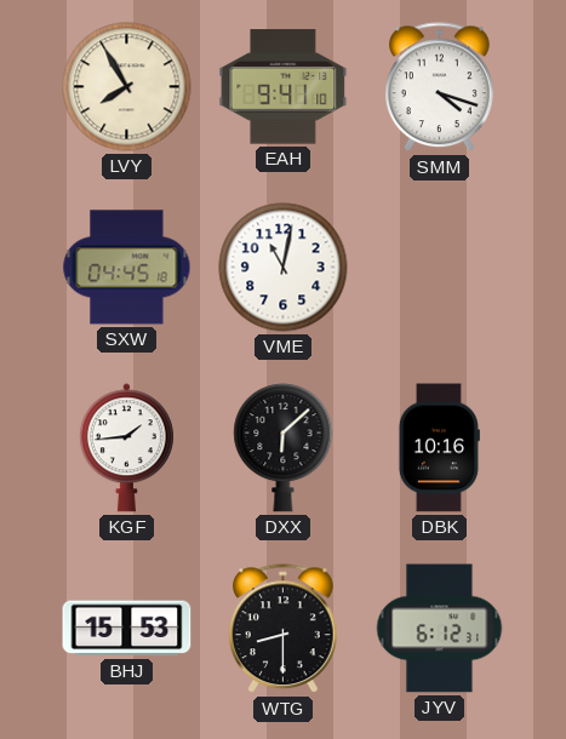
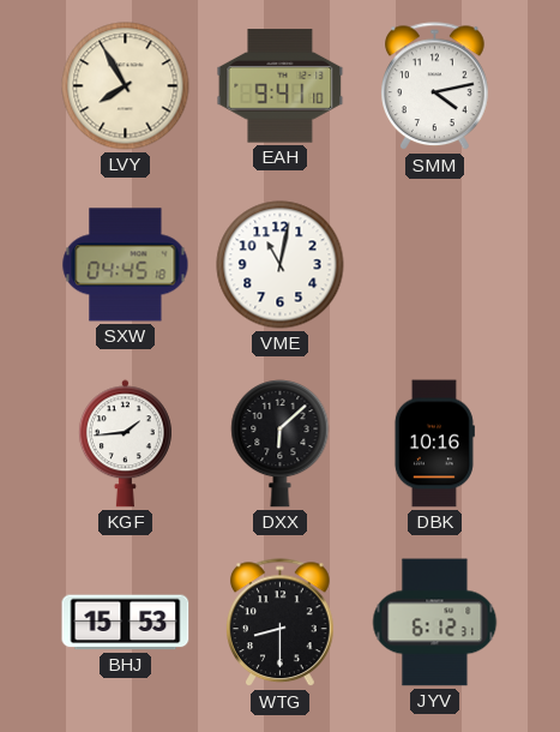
SMM: 4:18 -> 4:13 (435, 86)
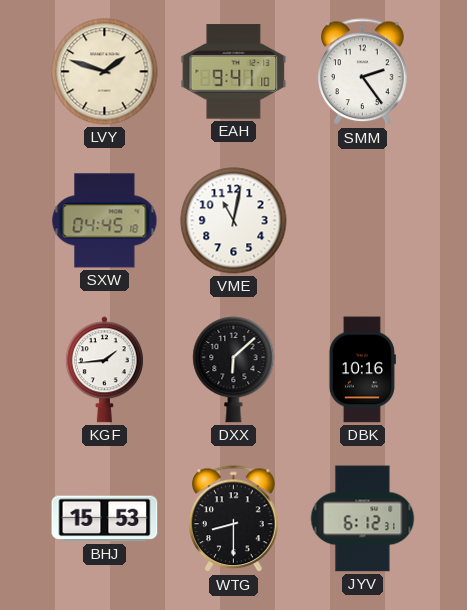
LVY: 7:55 -> 1:48 (105, 72)
SMM: 4:13 -> 2:24 (363, 72)
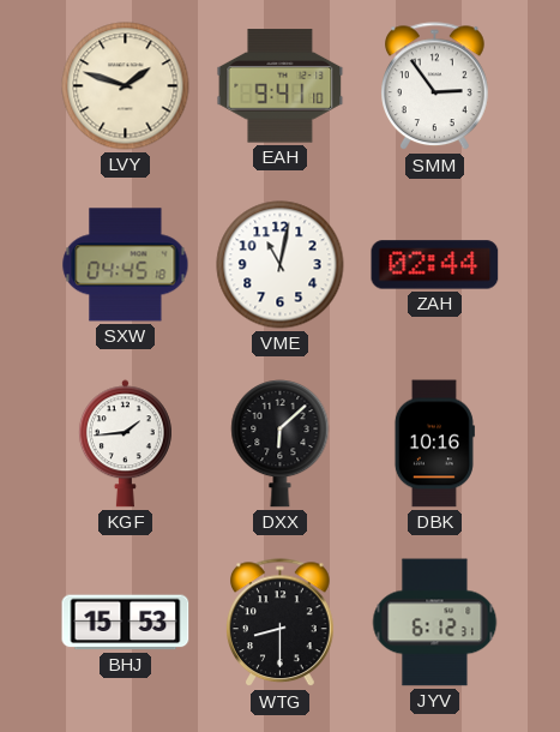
SMM: 2:24 -> 2:54 (435, 86)
ZAH: none -> 02:44 (435, 265)
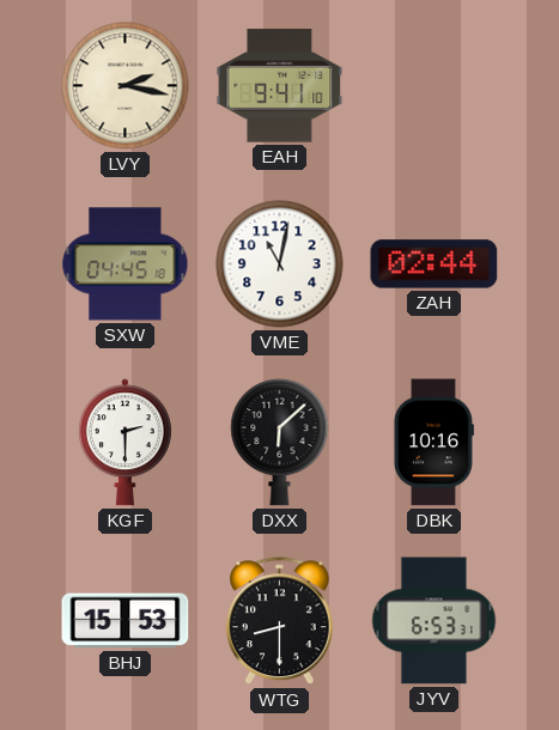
LVY: 1:48 -> 2:17 (126, 86)
SMM: 2:54 -> none (435, 86)
KGF: 1:44 -> 2:30 (124, 443)
JYV: 6:12 -> 6:53 (435, 621)
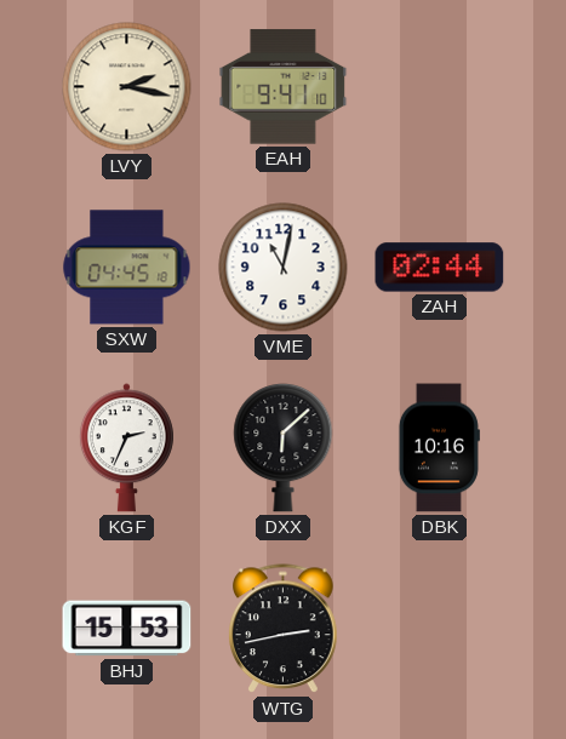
KGF: 2:30 -> 2:34 (126, 448)
WTG: 8:30 -> 2:43 (284, 629)
JYV: 6:53 -> none (435, 621)
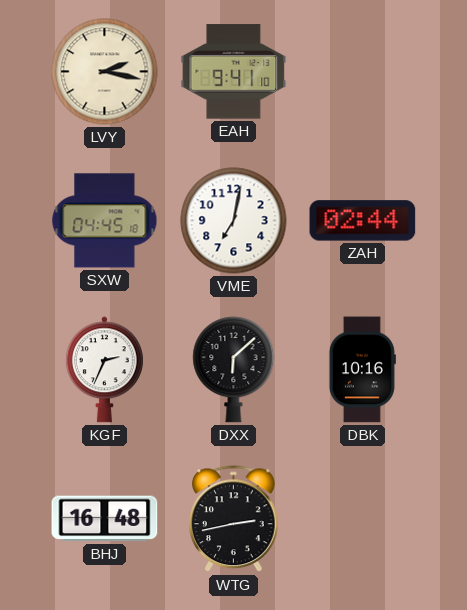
VME: 11:02 -> 7:02 (234, 221)
BHJ: 15:53 -> 16:48 (105, 519)
